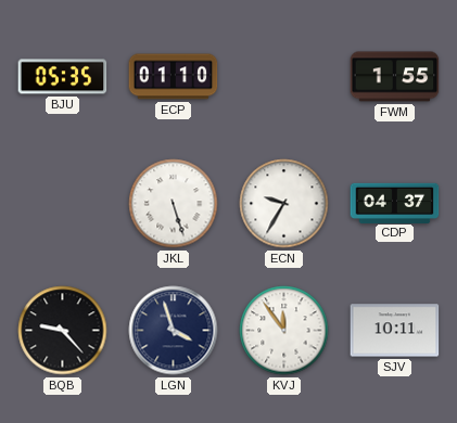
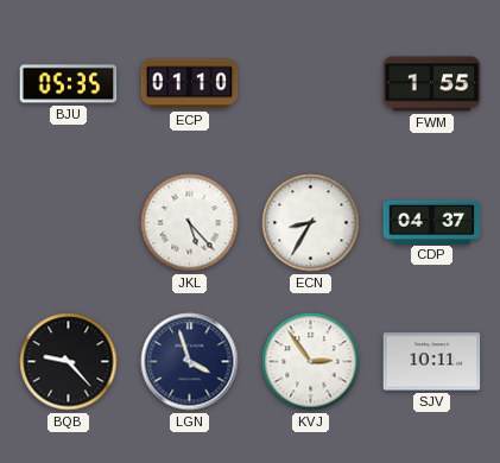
JKL: 5:27 -> 5:23 (190, 223)
ECN: 9:35 -> 8:35 (311, 223)
KVJ: 11:54 -> 2:54 (311, 362)
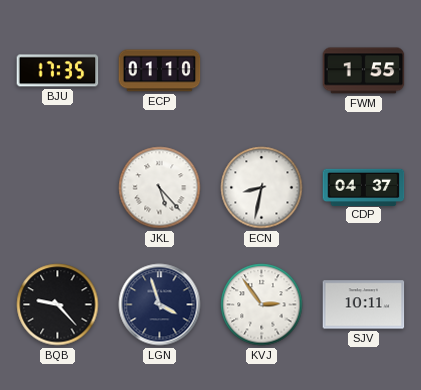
BJU: 05:35 -> 17:35 (58, 71)
ECN: 8:35 -> 8:32 (262, 188)
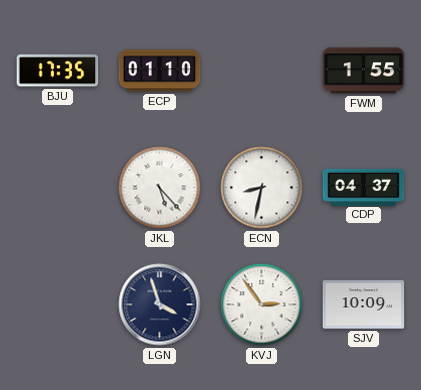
BQB: 9:23 -> none (58, 305)
SJV: 10:11 -> 10:09 (364, 305)
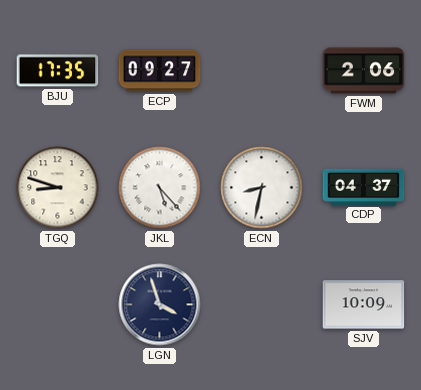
ECP: 01:10 -> 09:27 (160, 71)
FWM: 1:55 -> 2:06 (364, 71)
TGQ: none -> 8:48 (58, 188)
KVJ: 2:54 -> none (262, 305)
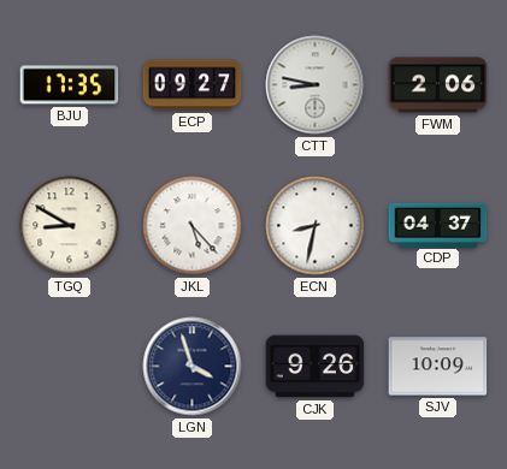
CTT: none -> 8:47 (316, 85)
TGQ: 8:48 -> 8:50 (70, 226)
CJK: none -> 9:26 (316, 367)
